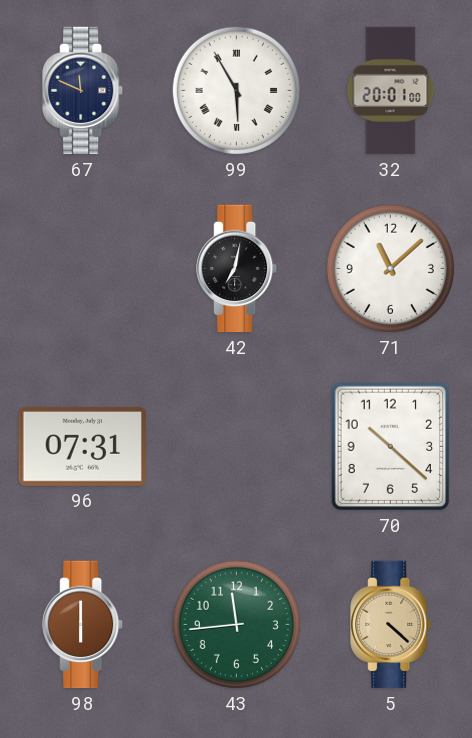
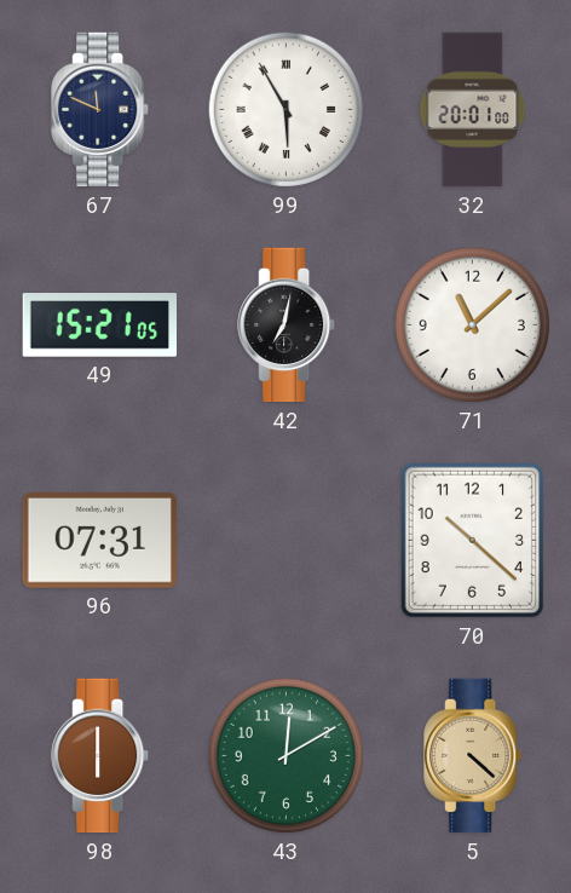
49: none -> 15:21 (99, 325)
43: 11:44 -> 12:10 (285, 755)
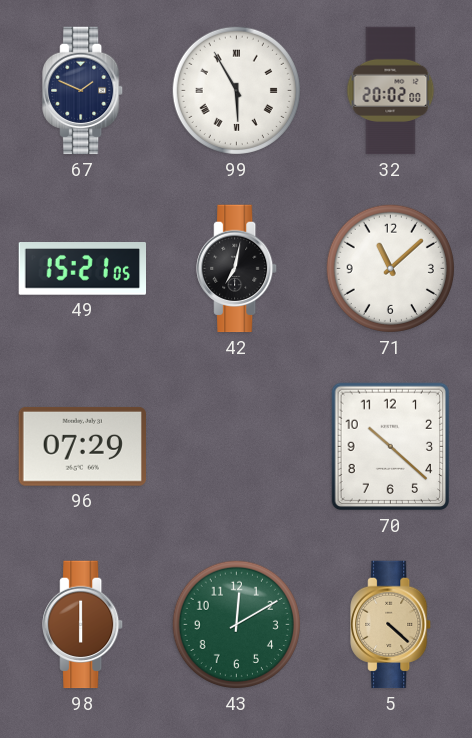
67: 11:49 -> 1:49 (83, 91)
32: 20:01 -> 20:02 (391, 91)
96: 07:31 -> 07:29 (82, 446)
